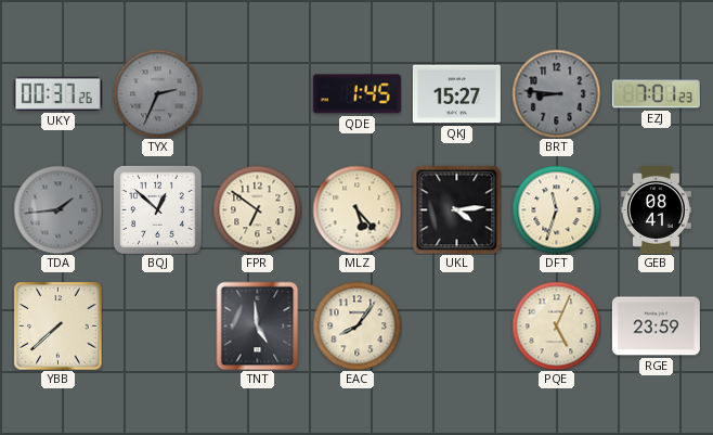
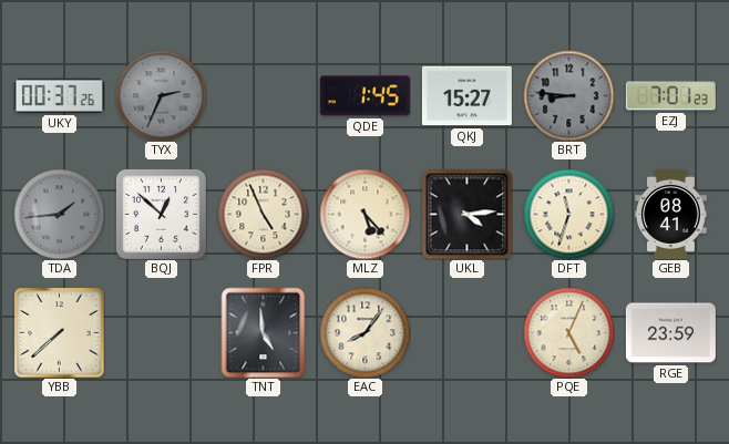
FPR: 6:51 -> 4:56 (263, 214)
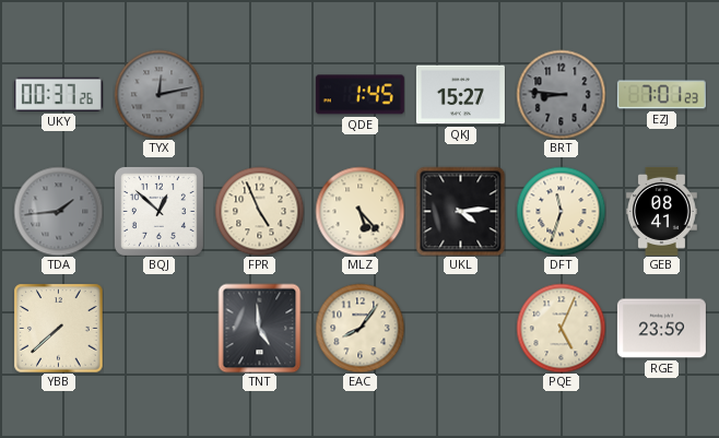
TYX: 2:34 -> 12:13 (158, 94)
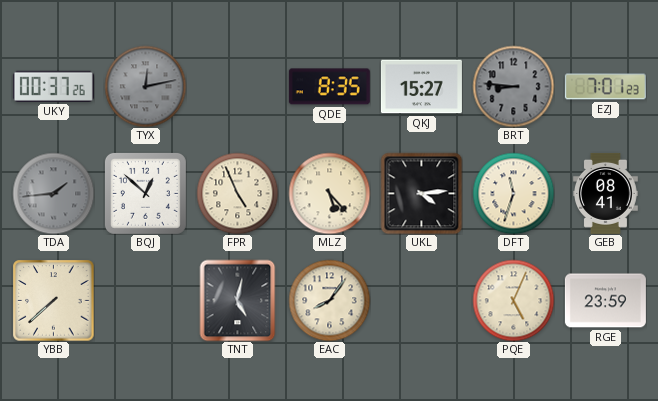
QDE: 1:45 -> 8:35 (329, 87)
TNT: 4:59 -> 5:02 (238, 300)
